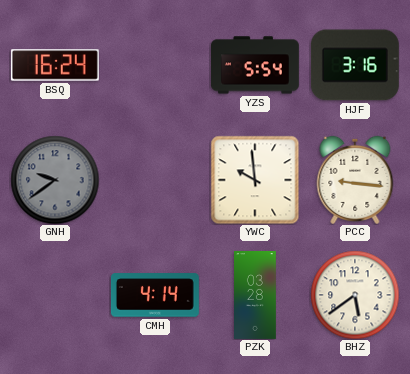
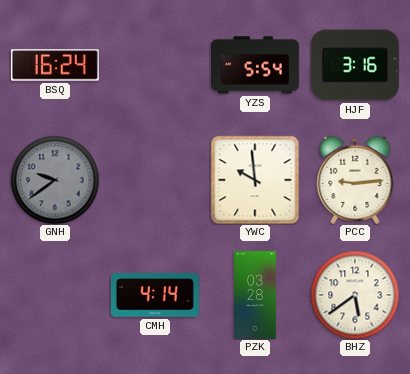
PCC: 9:16 -> 9:14 (355, 180)
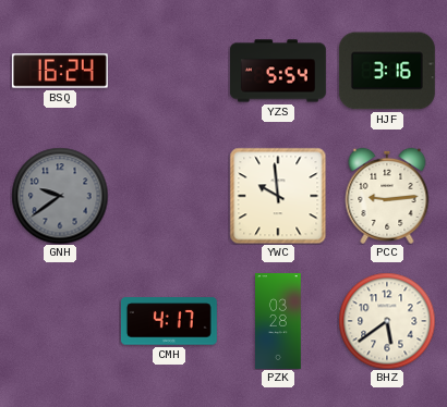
CMH: 4:14 -> 4:17 (169, 321)
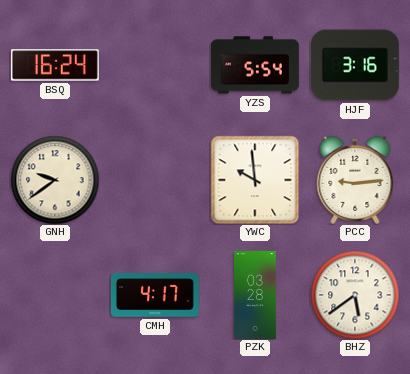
GNH dial: grey -> cream (55, 180)
